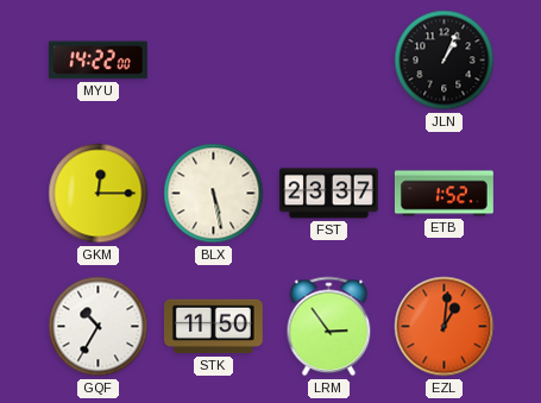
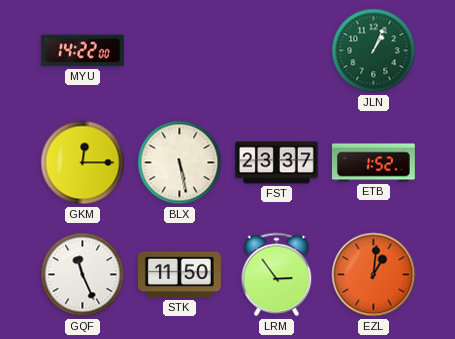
JLN dial: black -> green (374, 51)
GQF: 10:35 -> 11:26 (83, 275)
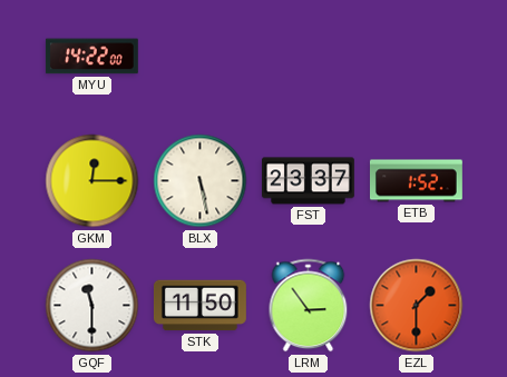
JLN: 1:04 -> none (374, 51)
GQF: 11:26 -> 11:30 (92, 306)
EZL: 1:01 -> 1:30 (417, 306)
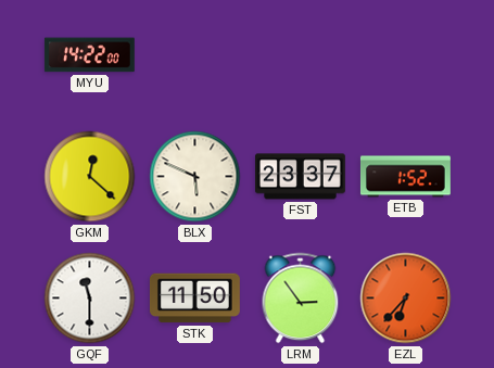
GKM: 12:15 -> 12:22 (90, 177)
BLX: 5:28 -> 5:49 (195, 177)
EZL: 1:30 -> 6:37 (406, 299)
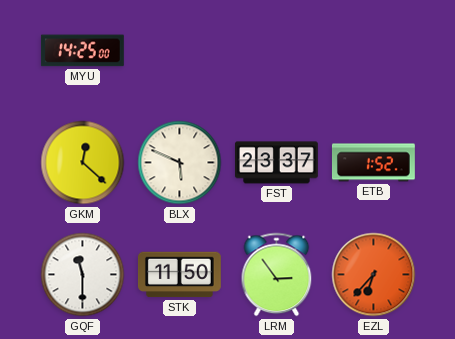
MYU: 14:22 -> 14:25 (82, 51)
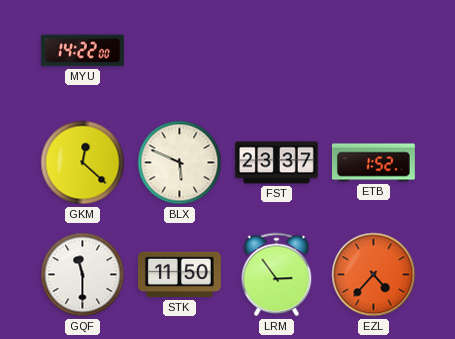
MYU: 14:25 -> 14:22 (82, 51)
EZL: 6:37 -> 4:37 (374, 275)
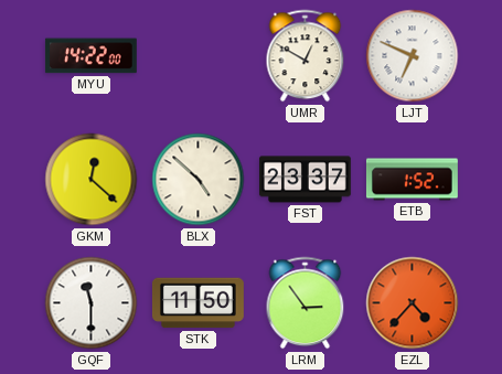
UMR: none -> 12:50 (306, 56)
LJT: none -> 6:49 (413, 56)
BLX: 5:49 -> 4:52 (199, 180)
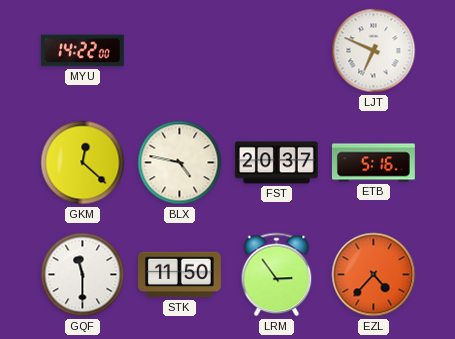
UMR: 12:50 -> none (306, 56)
BLX: 4:52 -> 4:47 (180, 163)
FST: 23:37 -> 20:37 (276, 163)
ETB: 1:52 -> 5:16 (373, 163)
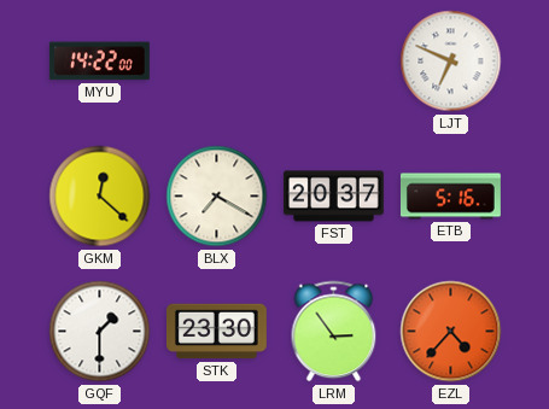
BLX: 4:47 -> 7:20 (217, 197)
GQF: 11:30 -> 1:30 (100, 332)
STK: 11:50 -> 23:30 (216, 332)
